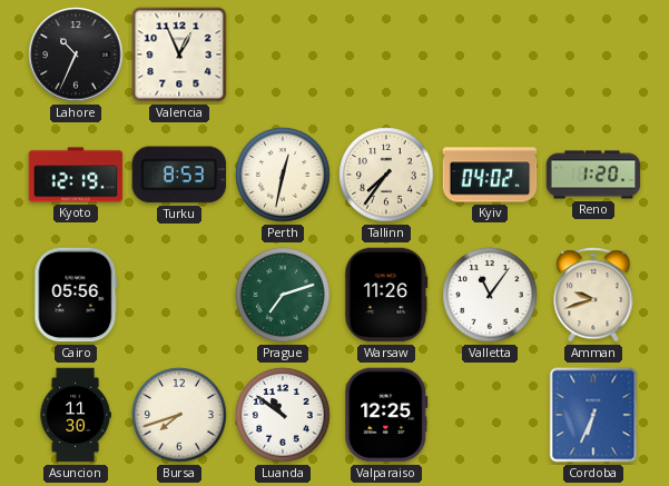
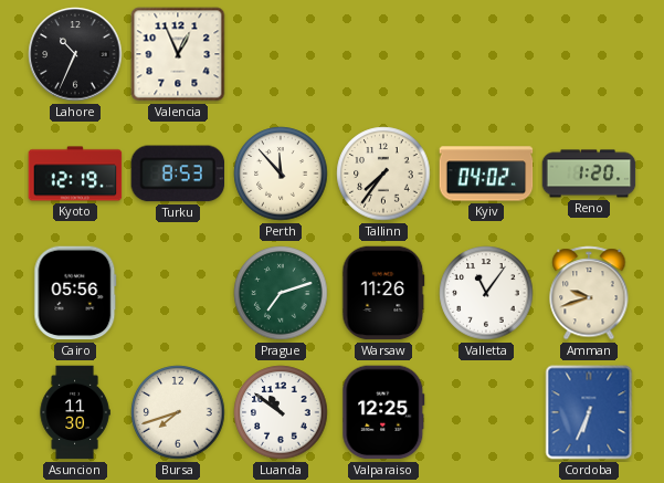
Perth: 12:32 -> 11:53 (281, 174)
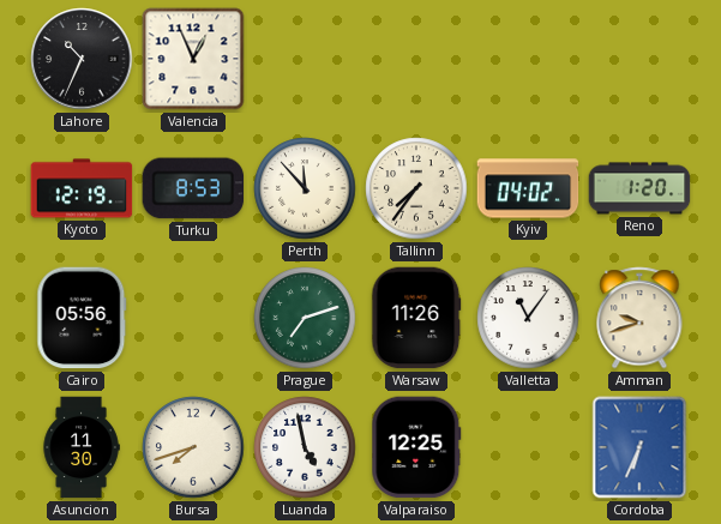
Luanda: 10:51 -> 4:58 (305, 447)
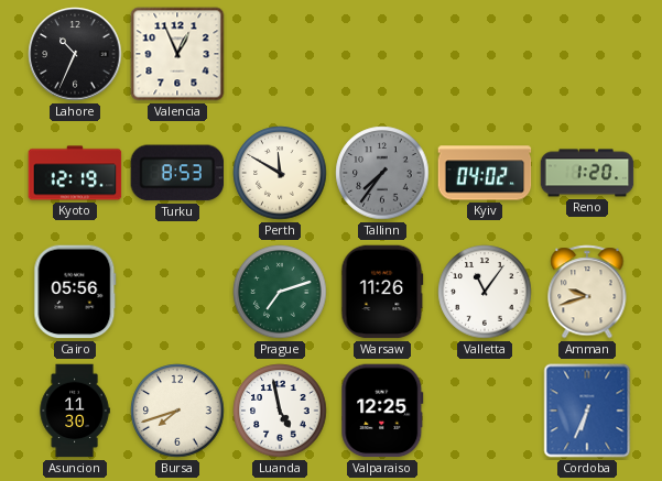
Perth: 11:53 -> 11:50 (280, 173)
Tallinn dial: cream -> grey (382, 173)
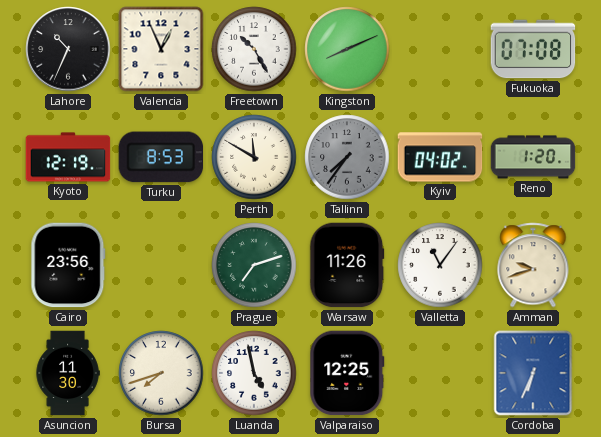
Freetown: none -> 10:25 (254, 49)
Kingston: none -> 8:11 (347, 49)
Fukuoka: none -> 07:08 (533, 49)
Cairo: 05:56 -> 23:56 (68, 265)
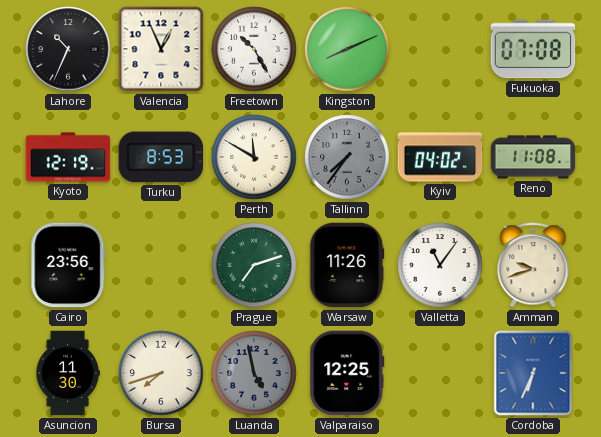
Reno: 1:20 -> 11:08 (533, 157)
Luanda dial: white -> grey (254, 373)
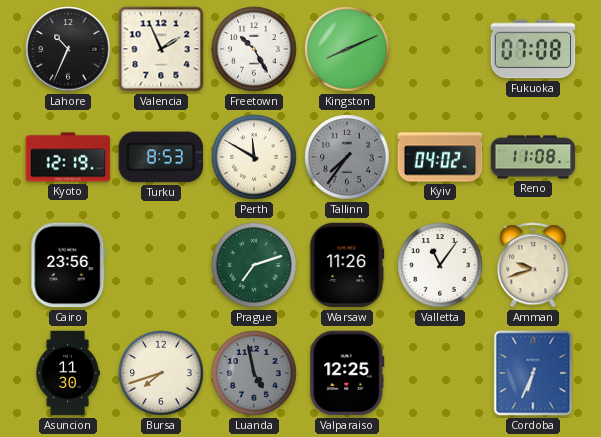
Valencia: 12:56 -> 1:56 (161, 49)
